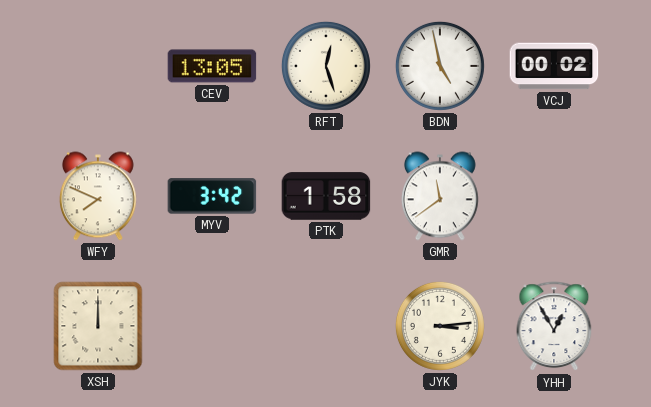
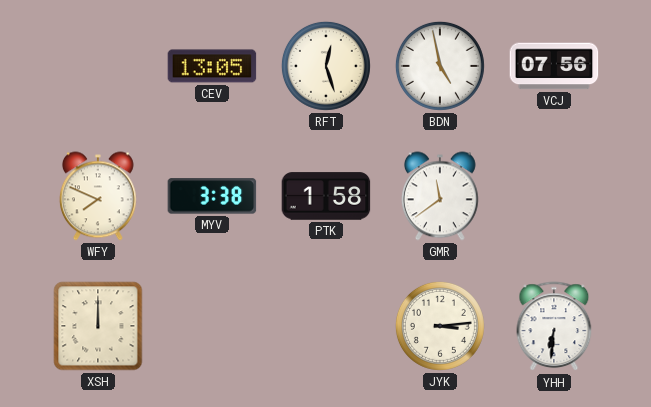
VCJ: 00:02 -> 07:56 (554, 66)
MYV: 3:42 -> 3:38 (212, 196)
YHH: 12:55 -> 6:31 (554, 327)
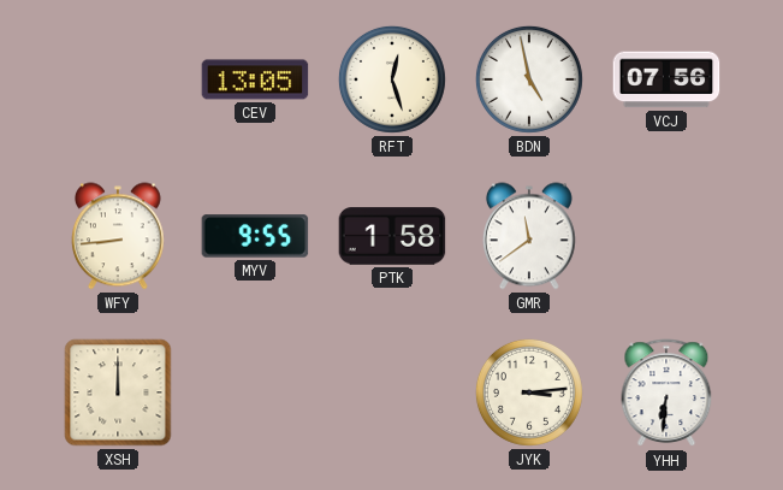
WFY: 7:49 -> 8:44 (118, 236)
MYV: 3:38 -> 9:55 (255, 236)
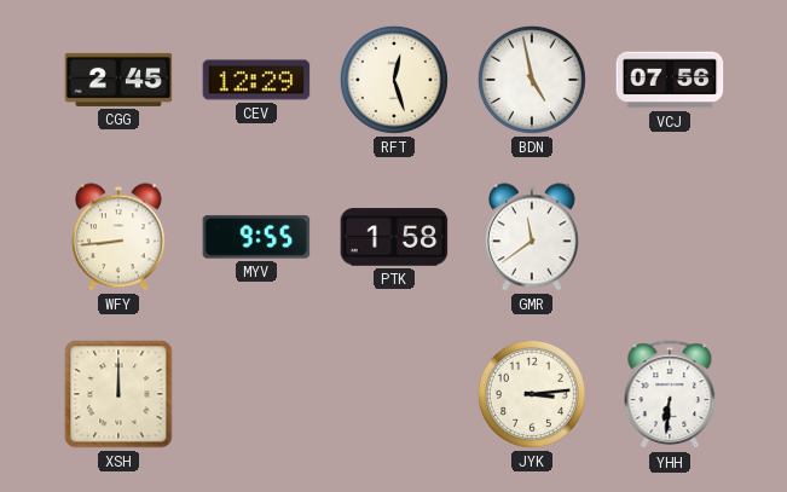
CGG: none -> 2:45 (118, 80)
CEV: 13:05 -> 12:29 (256, 80)
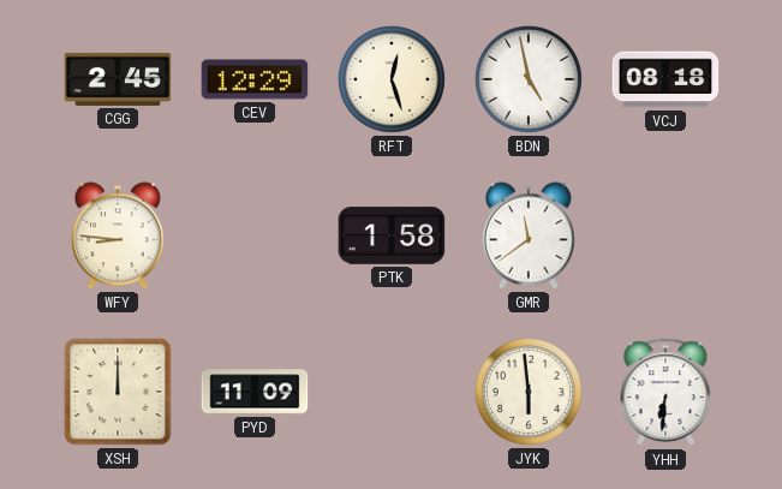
VCJ: 07:56 -> 08:18 (665, 79)
WFY: 8:44 -> 8:46 (118, 235)
MYV: 9:55 -> none (256, 237)
PYD: none -> 11:09 (255, 392)
JYK: 3:14 -> 5:59 (529, 392)
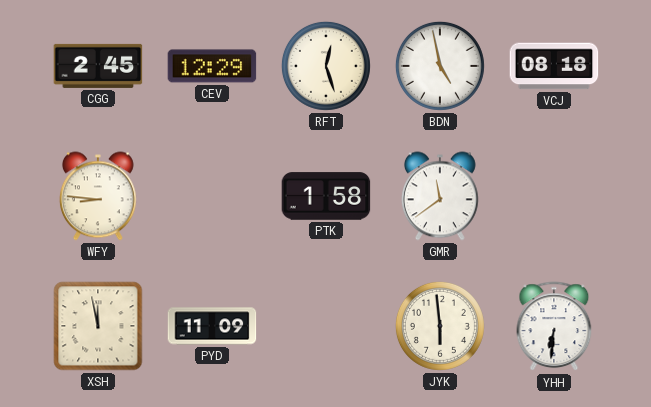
XSH: 12:00 -> 11:58 (98, 326)
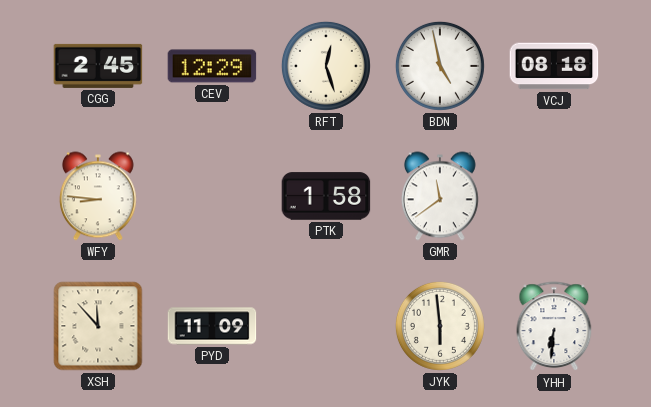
XSH: 11:58 -> 11:53 (98, 326)
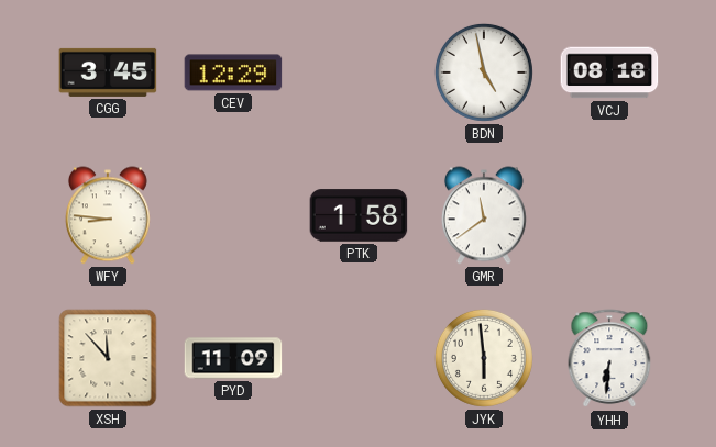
CGG: 2:45 -> 3:45 (108, 72)
RFT: 12:27 -> none (326, 66)
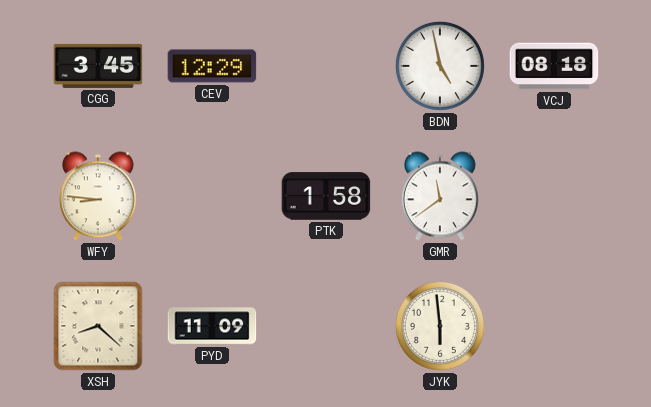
XSH: 11:53 -> 8:22 (98, 326)
YHH: 6:31 -> none (609, 359)
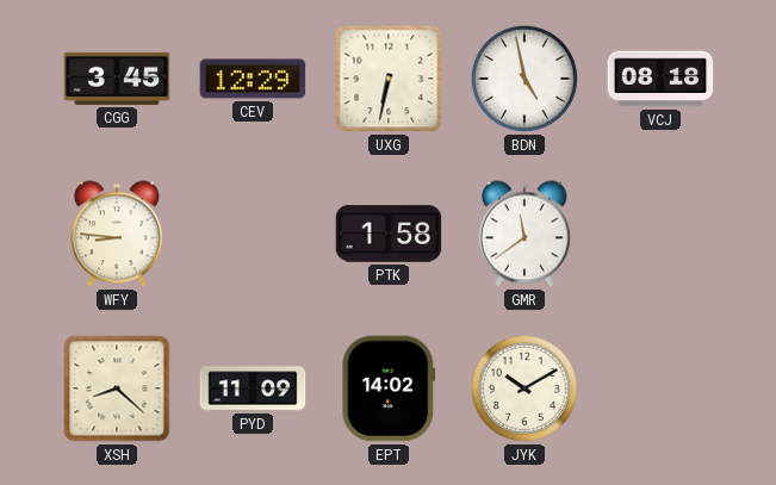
UXG: none -> 6:32 (389, 79)
EPT: none -> 14:02 (389, 388)
JYK: 5:59 -> 10:10 (524, 388)
